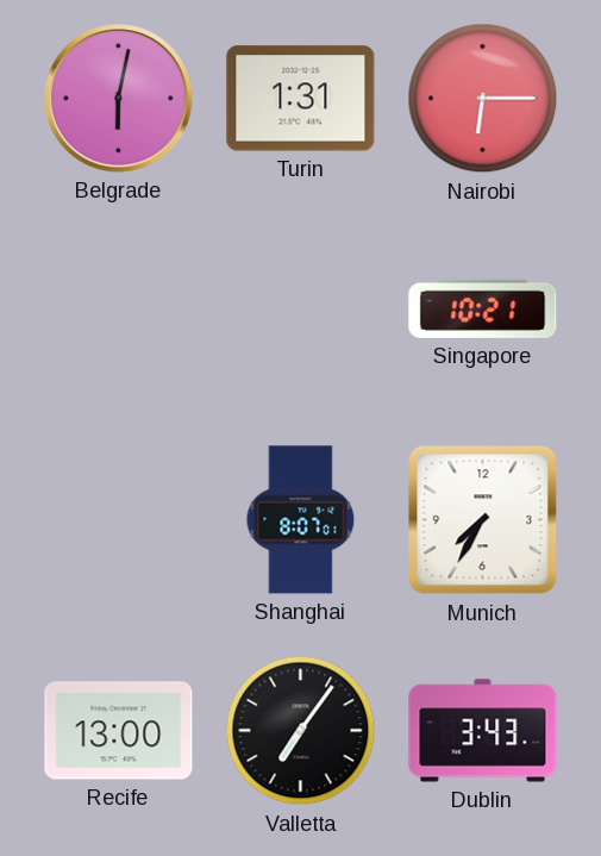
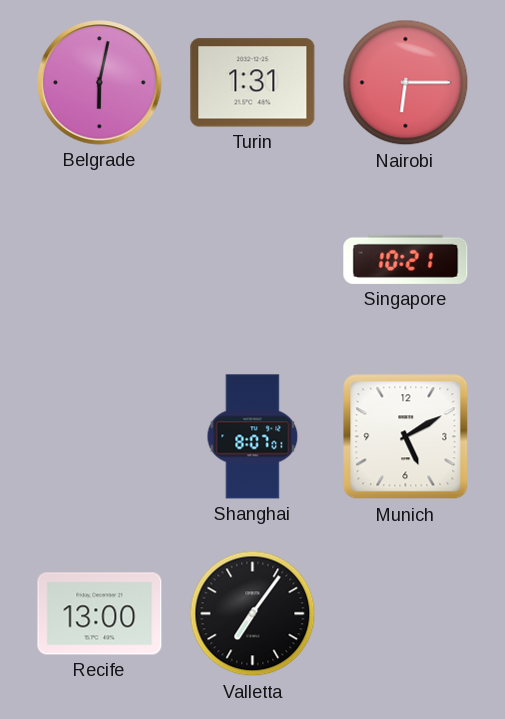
Munich: 7:35 -> 5:10 (406, 437)
Dublin: 3:43 -> none (483, 731)
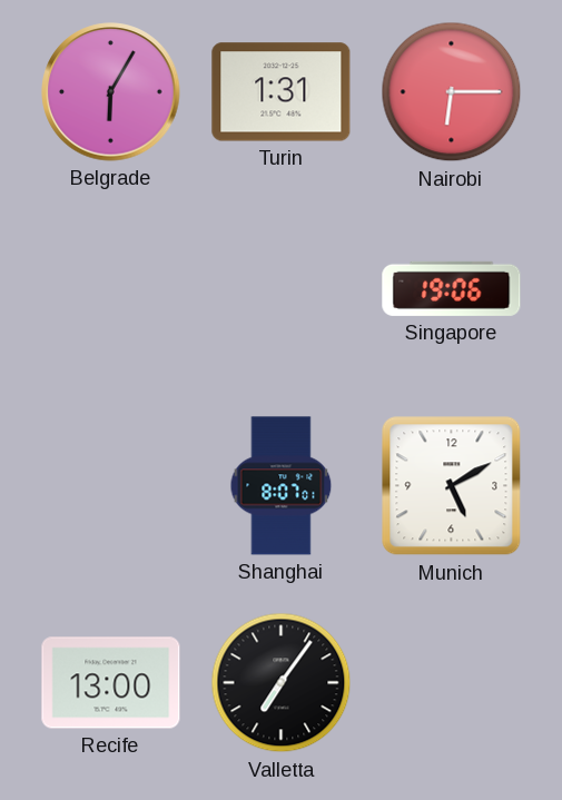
Belgrade: 6:02 -> 6:05 (111, 92)
Singapore: 10:21 -> 19:06 (452, 288)
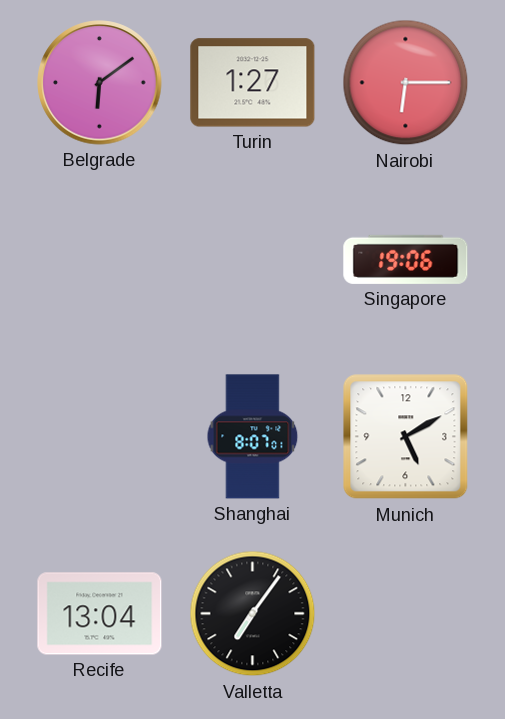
Belgrade: 6:05 -> 6:09 (100, 83)
Turin: 1:31 -> 1:27 (253, 83)
Recife: 13:00 -> 13:04 (100, 614)
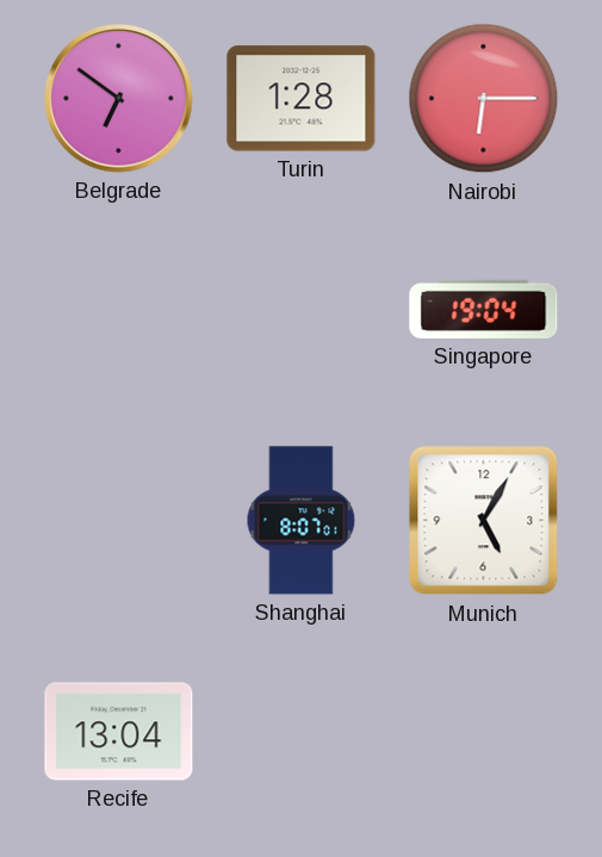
Belgrade: 6:09 -> 6:51 (119, 99)
Turin: 1:27 -> 1:28 (302, 99)
Singapore: 19:06 -> 19:04 (484, 309)
Munich: 5:10 -> 5:05 (484, 521)
Valletta: 7:06 -> none (253, 614)
